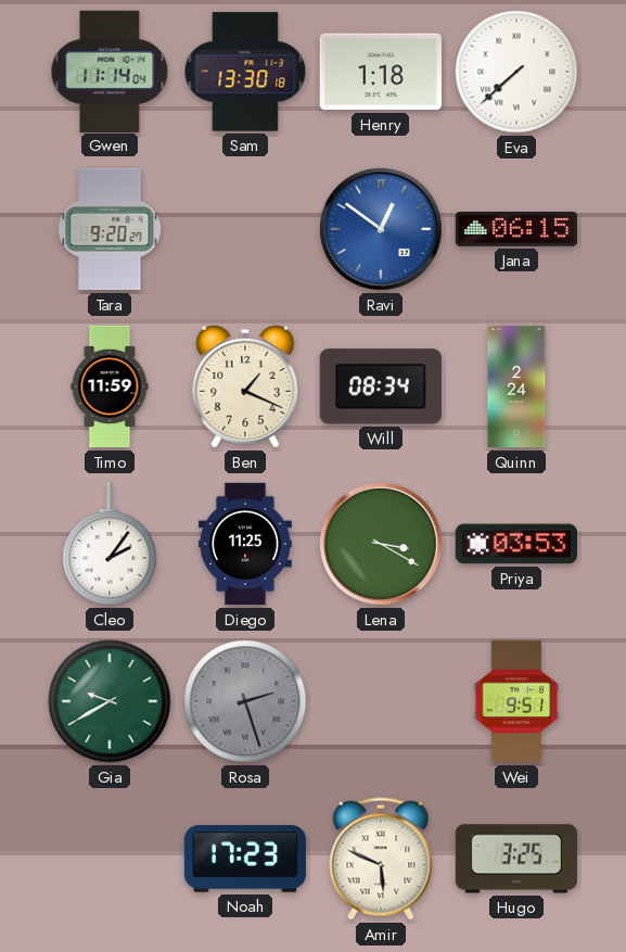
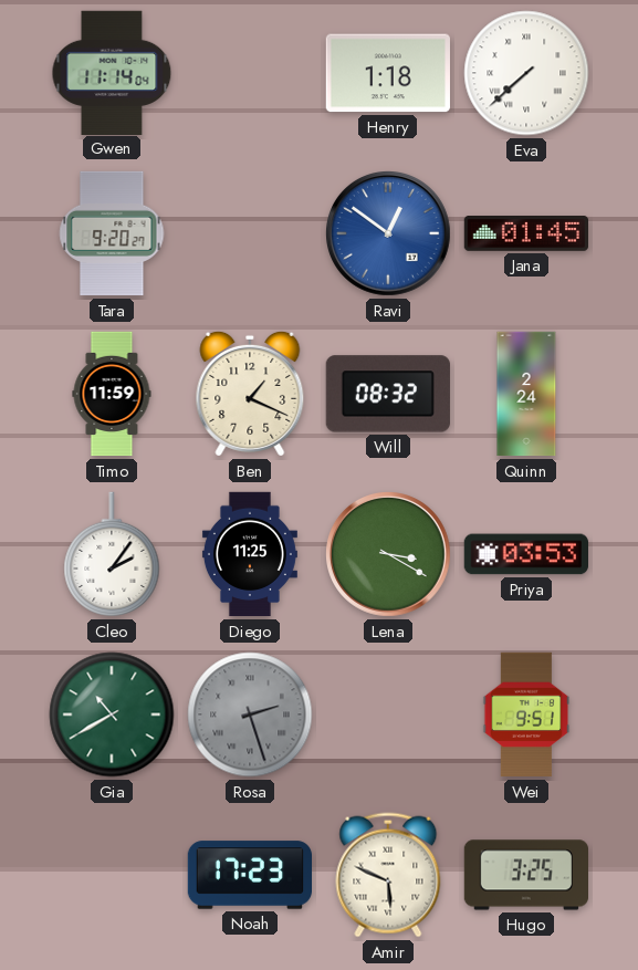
Sam: 13:30 -> none (245, 72)
Jana: 06:15 -> 01:45 (525, 234)
Will: 08:34 -> 08:32 (388, 394)
Gia: 9:40 -> 10:40 (112, 715)
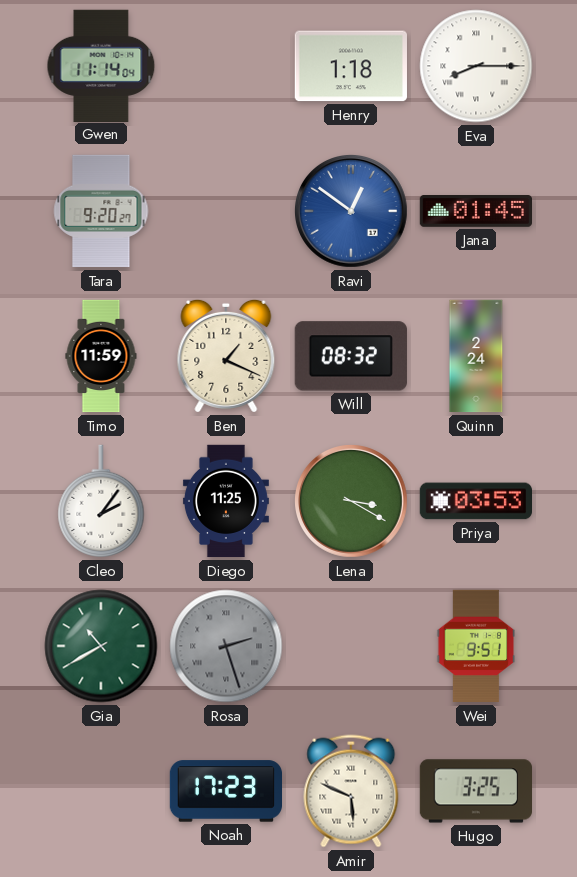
Eva: 7:38 -> 8:15 (476, 66)
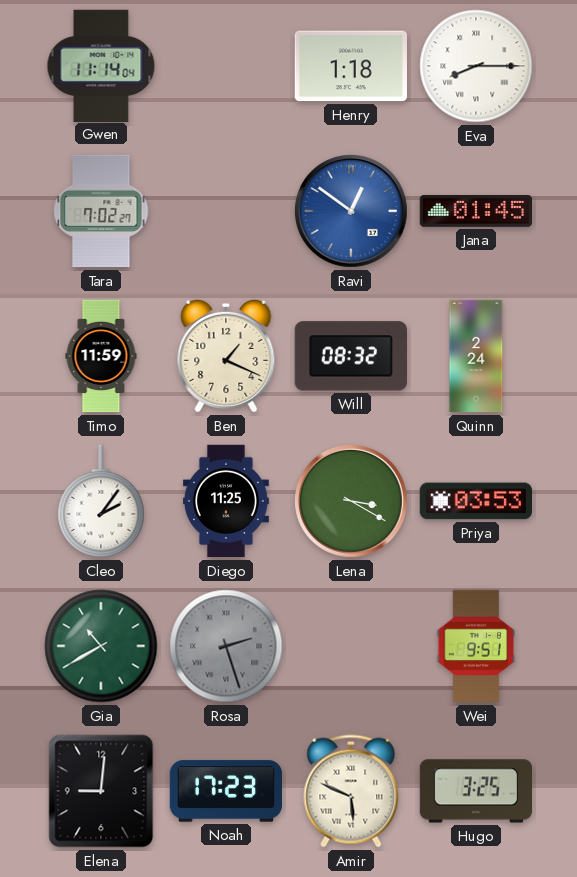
Tara: 9:20 -> 7:02 (101, 211)
Elena: none -> 9:01 (101, 791)
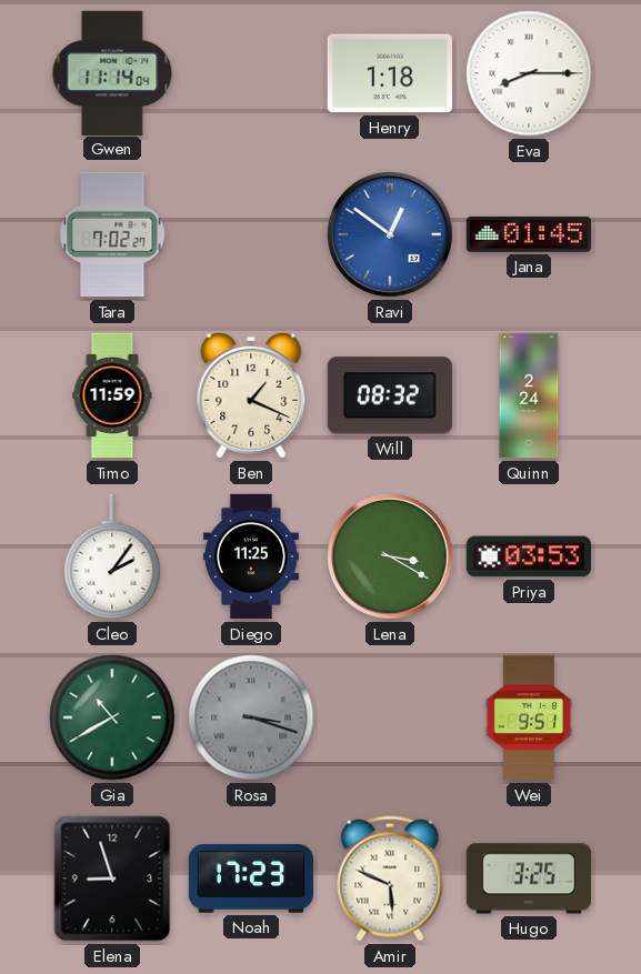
Rosa: 2:27 -> 3:18 (251, 717)
Elena: 9:01 -> 8:57 (112, 878)
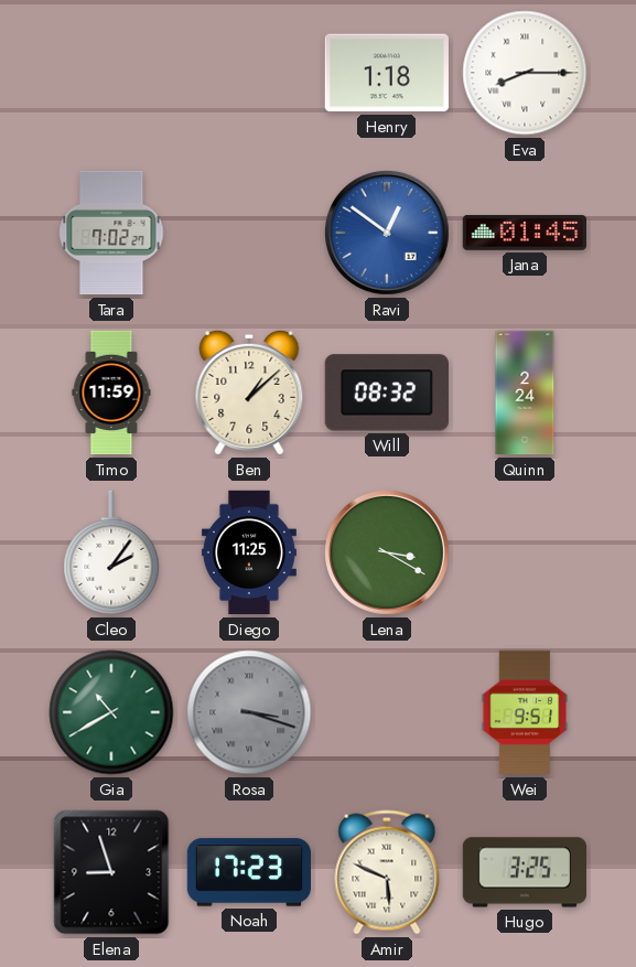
Gwen: 11:14 -> none (112, 72)
Ben: 1:19 -> 1:08 (249, 393)
Priya: 03:53 -> none (528, 556)
